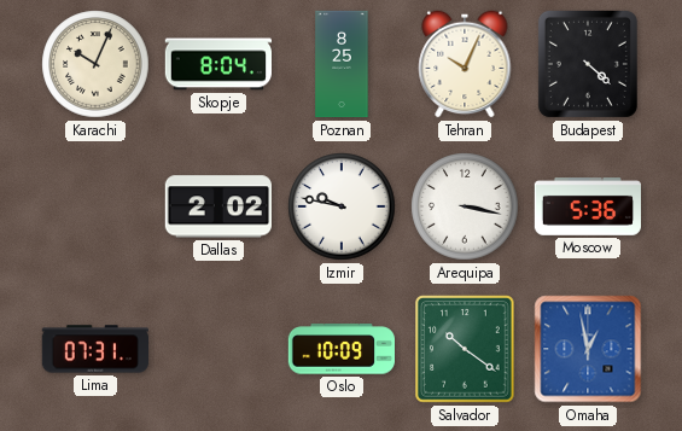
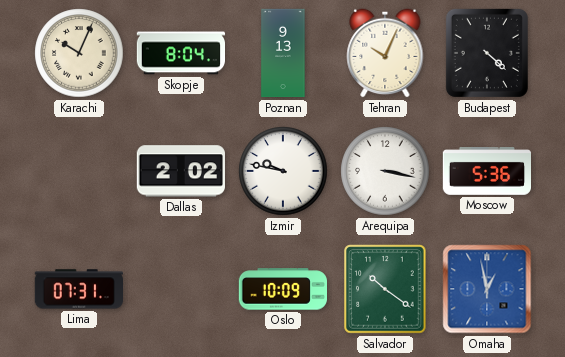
Poznan: 8:25 -> 9:13 (283, 53)
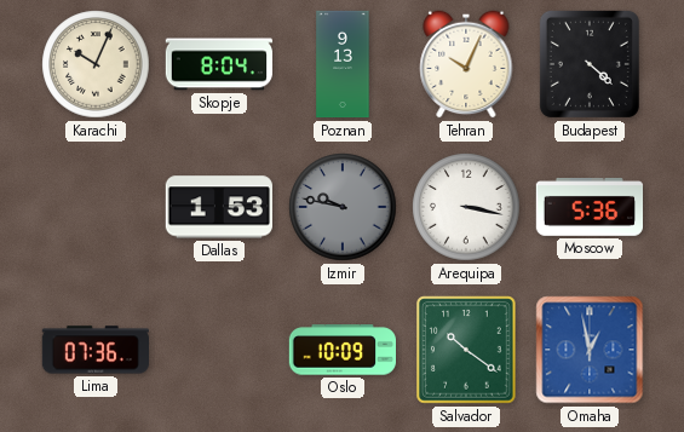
Dallas: 2:02 -> 1:53 (219, 207)
Izmir dial: white -> grey (343, 207)
Lima: 07:31 -> 07:36 (94, 350)
